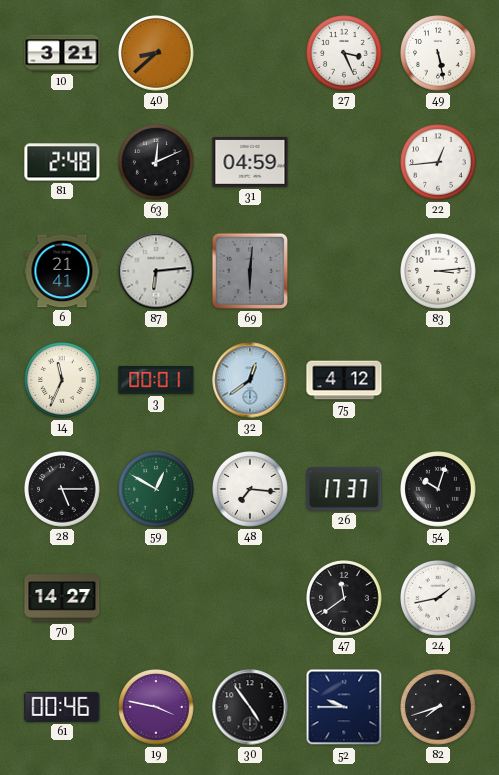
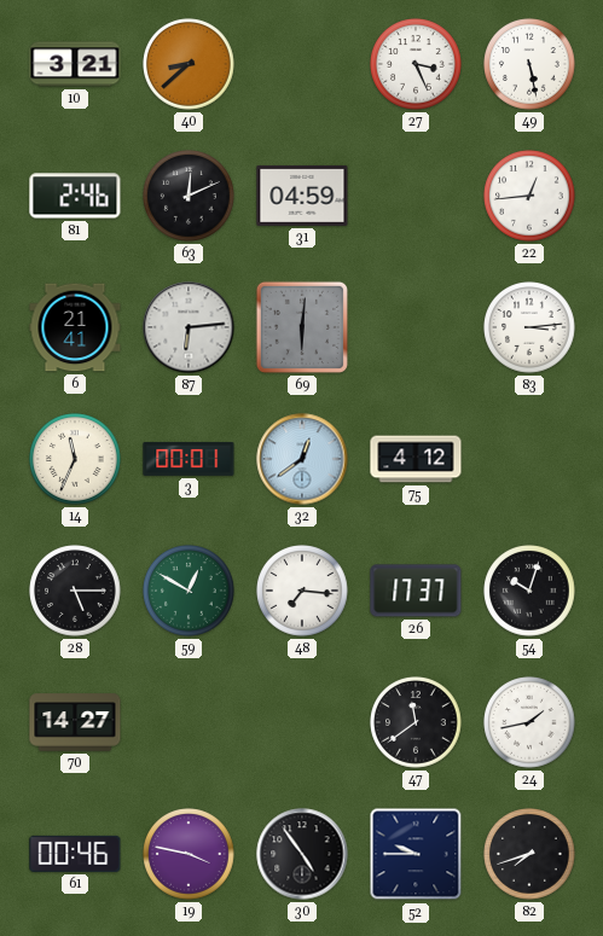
81: 2:48 -> 2:46 (75, 196)
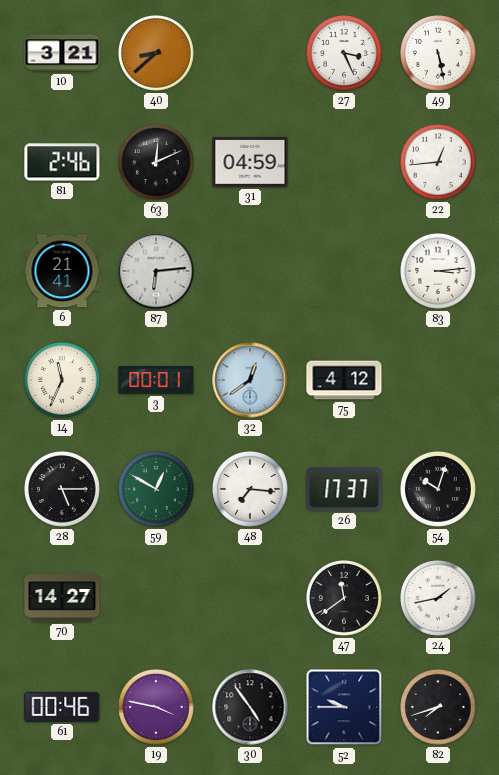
69: 6:01 -> none (302, 327)
